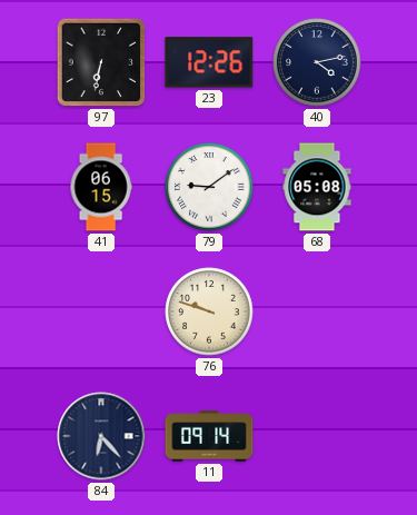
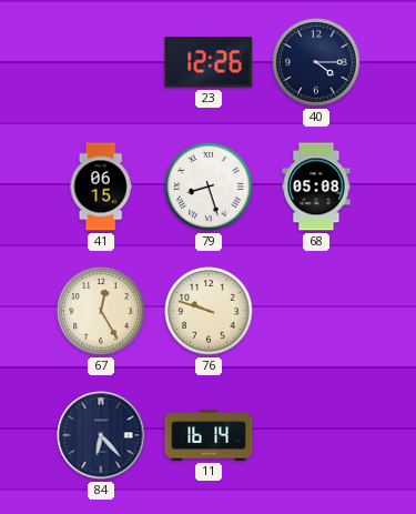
97: 6:32 -> none (101, 62)
40: 4:13 -> 4:15 (316, 62)
79: 9:09 -> 8:27 (209, 187)
67: none -> 12:25 (101, 311)
11: 09:14 -> 16:14 (209, 435)
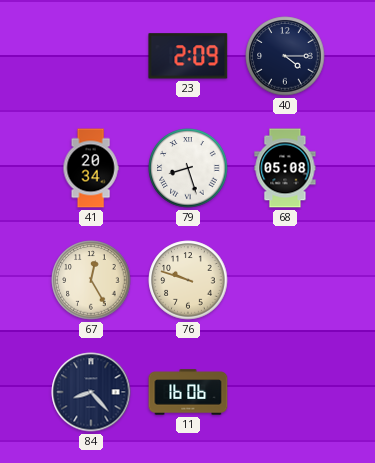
23: 12:26 -> 2:09 (188, 56)
41: 06:15 -> 20:34 (91, 168)
84: 6:23 -> 8:23 (91, 392)
11: 16:14 -> 16:06 (188, 392)
